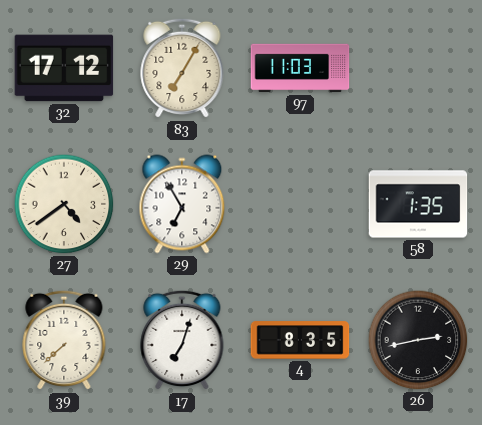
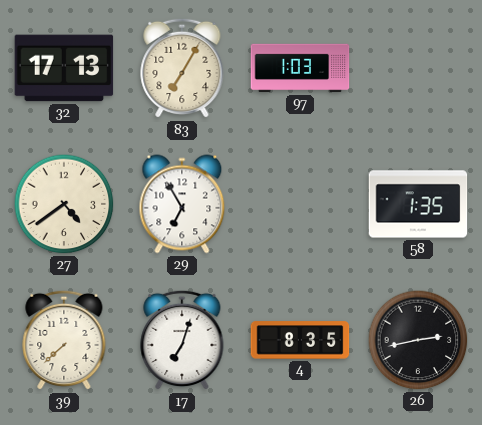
32: 17:12 -> 17:13 (64, 68)
97: 11:03 -> 1:03 (300, 68)
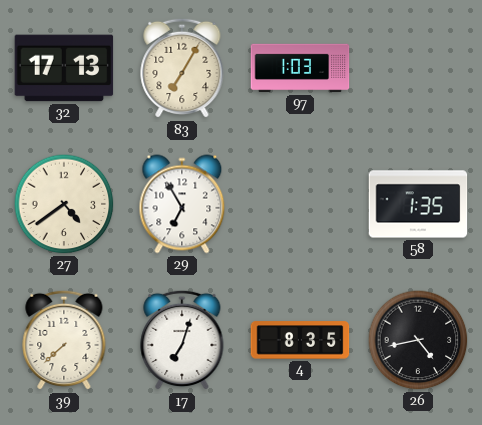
26: 2:43 -> 4:43 (418, 340)
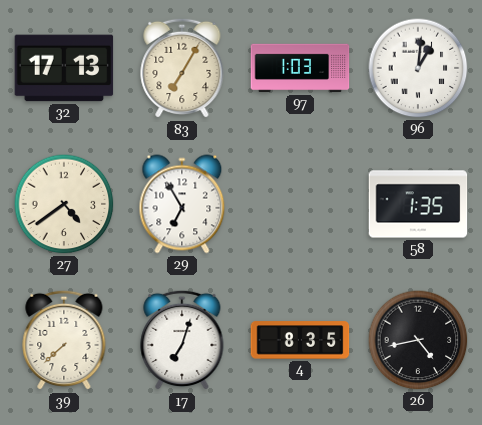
96: none -> 1:01 (418, 68)
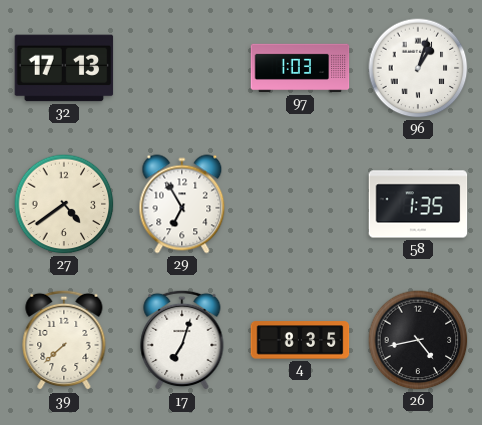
83: 7:05 -> none (182, 68)
96: 1:01 -> 1:03 (418, 68)
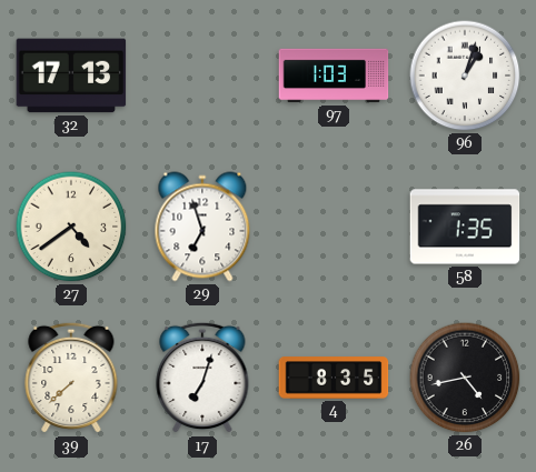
29: 6:55 -> 6:57 (202, 227)
